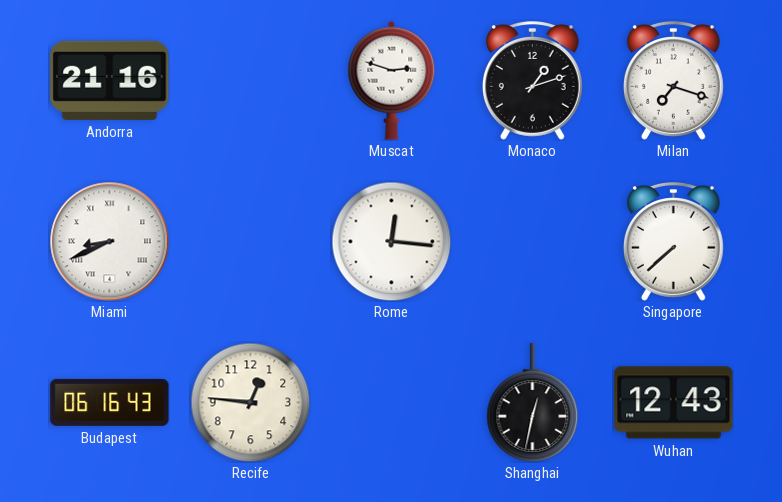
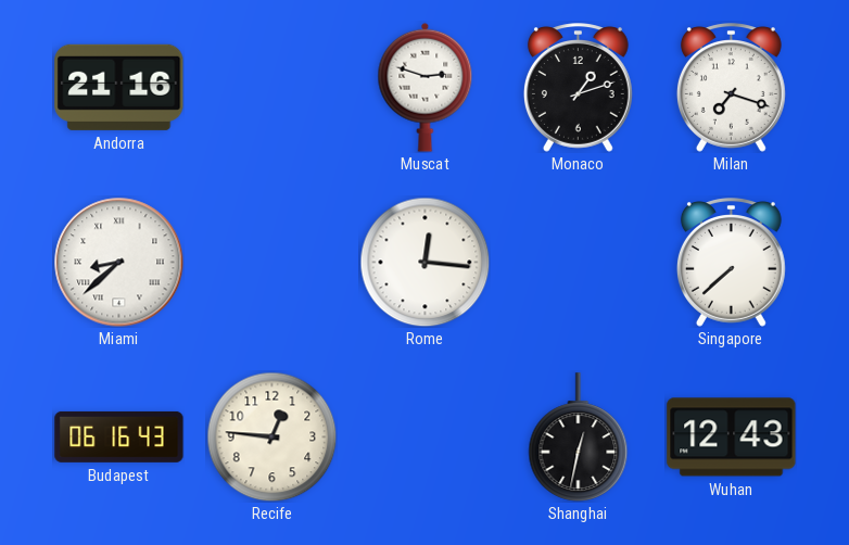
Miami: 8:41 -> 8:38 (119, 263)
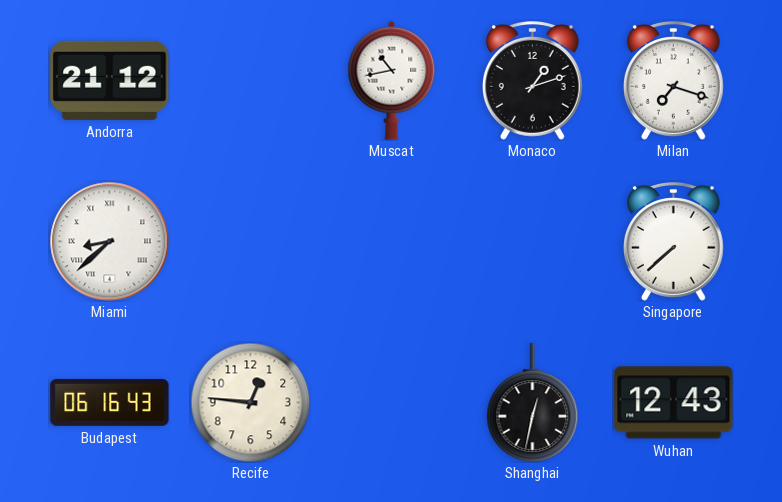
Andorra: 21:16 -> 21:12 (110, 80)
Muscat: 2:48 -> 10:43 (392, 80)
Rome: 12:16 -> none (424, 262)
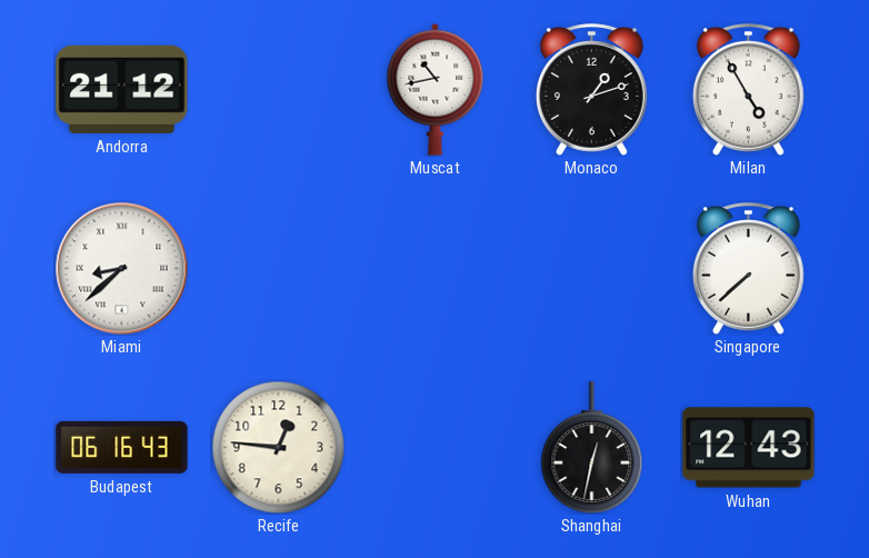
Milan: 7:18 -> 4:55 (748, 90)
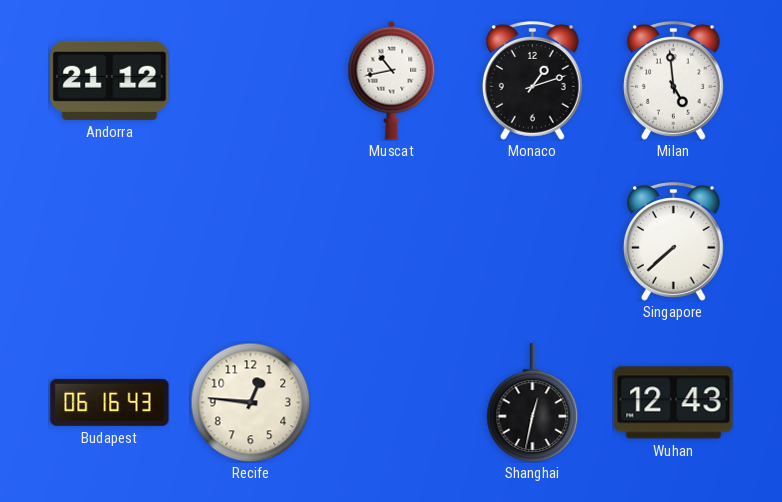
Milan: 4:55 -> 4:59 (673, 81)
Miami: 8:38 -> none (122, 269)
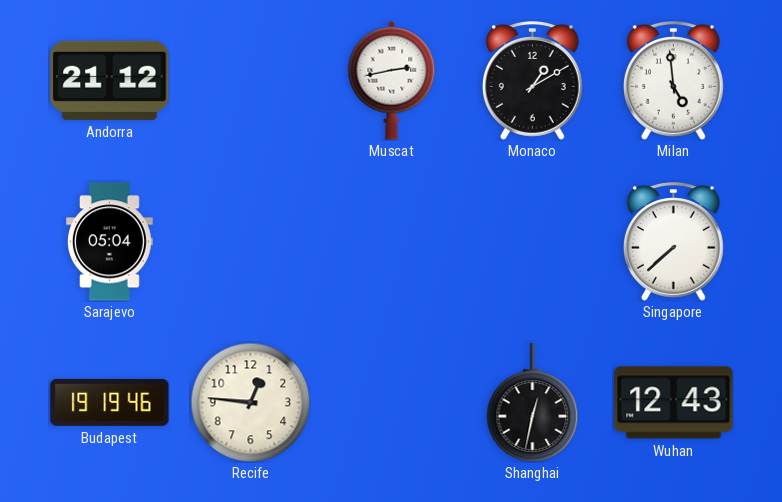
Muscat: 10:43 -> 2:43 (392, 80)
Monaco: 1:12 -> 1:10 (532, 81)
Sarajevo: none -> 05:04 (109, 242)
Budapest: 06:16 -> 19:19 (110, 402)
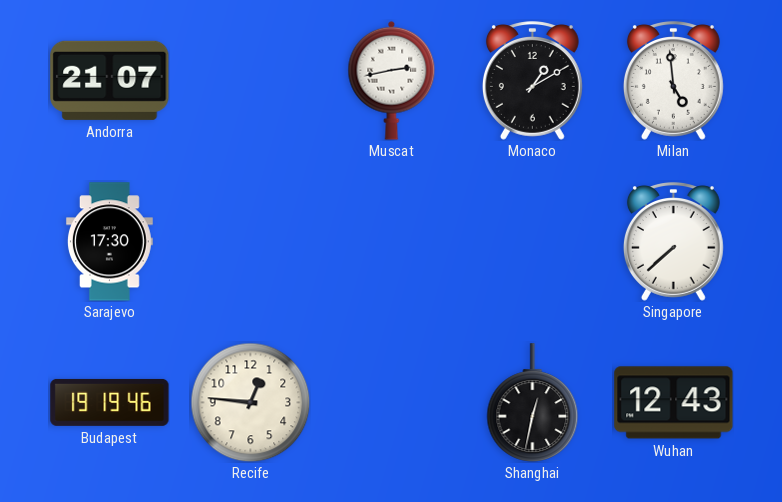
Andorra: 21:12 -> 21:07 (110, 80)
Sarajevo: 05:04 -> 17:30 (109, 242)
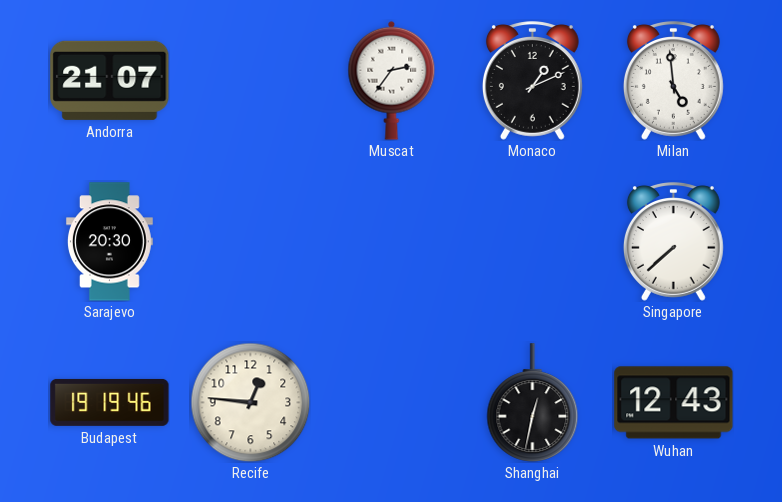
Muscat: 2:43 -> 2:36 (392, 80)
Monaco: 1:10 -> 1:11 (532, 81)
Sarajevo: 17:30 -> 20:30 (109, 242)
